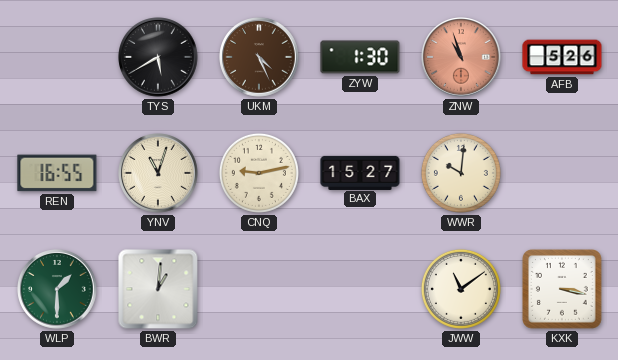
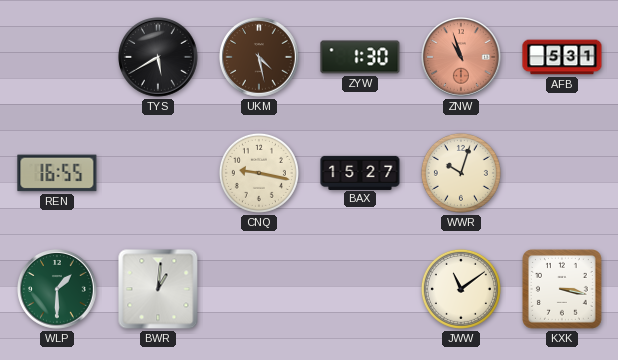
UKM: 4:26 -> 4:28 (259, 57)
AFB: 5:26 -> 5:31 (562, 57)
YNV: 11:03 -> none (158, 173)
CNQ: 9:13 -> 9:17 (259, 173)
WWR: 10:01 -> 10:03 (461, 173)
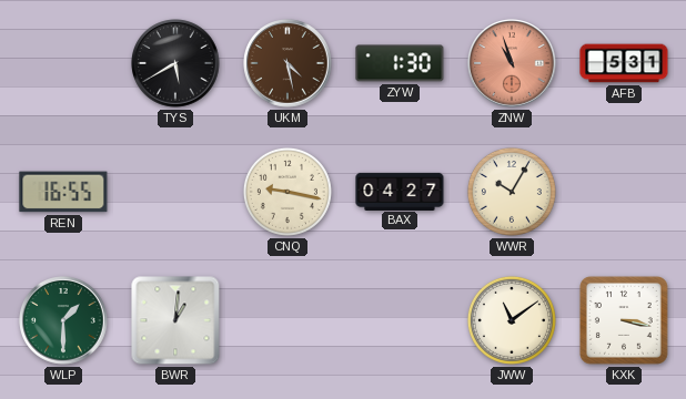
BAX: 15:27 -> 04:27 (400, 191)
WWR: 10:03 -> 10:05 (512, 192)
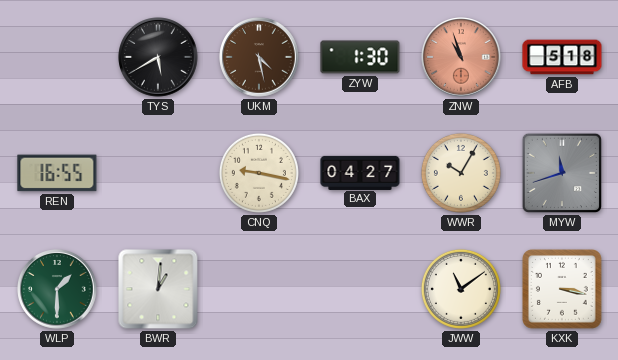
AFB: 5:31 -> 5:18 (562, 57)
MYW: none -> 11:42 (562, 173)
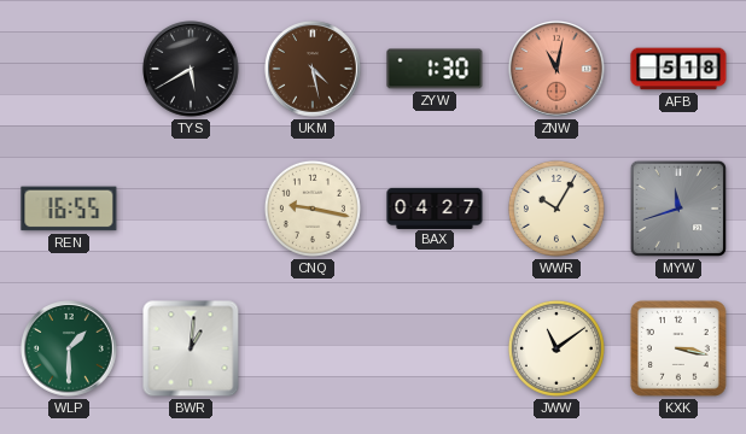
ZNW: 10:57 -> 11:02 (556, 69)
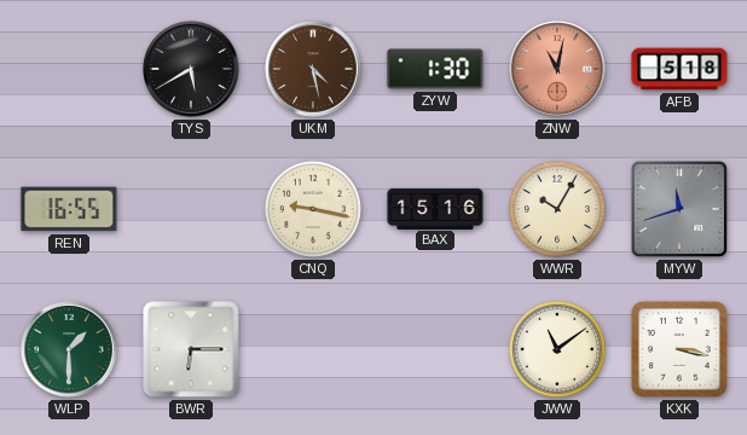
BAX: 04:27 -> 15:16 (435, 208)
BWR: 1:01 -> 6:15 (191, 349)
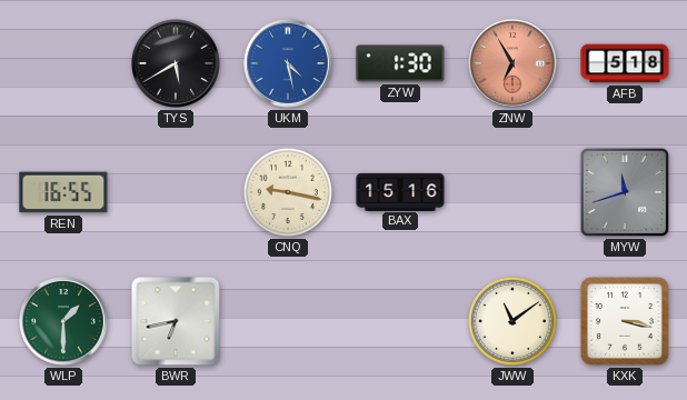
UKM dial: brown -> blue (288, 63)
ZNW: 11:02 -> 6:55 (512, 63)
WWR: 10:05 -> none (557, 209)
BWR: 6:15 -> 6:43 (176, 321)
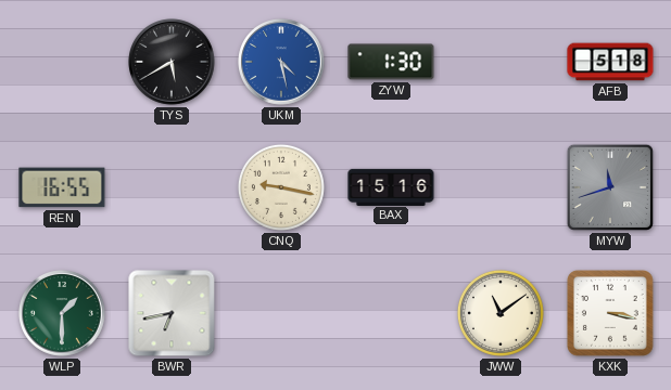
ZNW: 6:55 -> none (512, 63)
